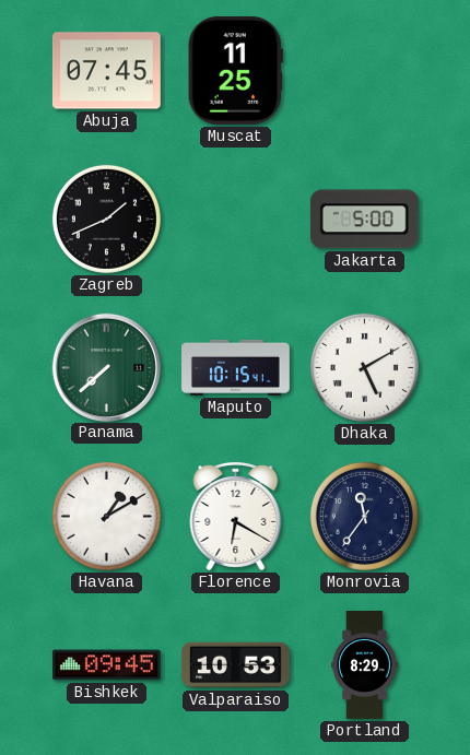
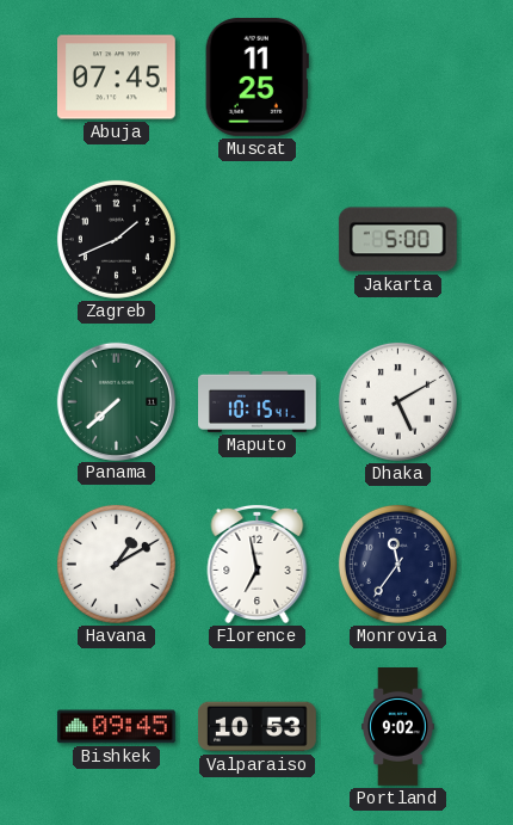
Florence: 6:20 -> 6:58 (258, 564)
Portland: 8:29 -> 9:02 (398, 727)
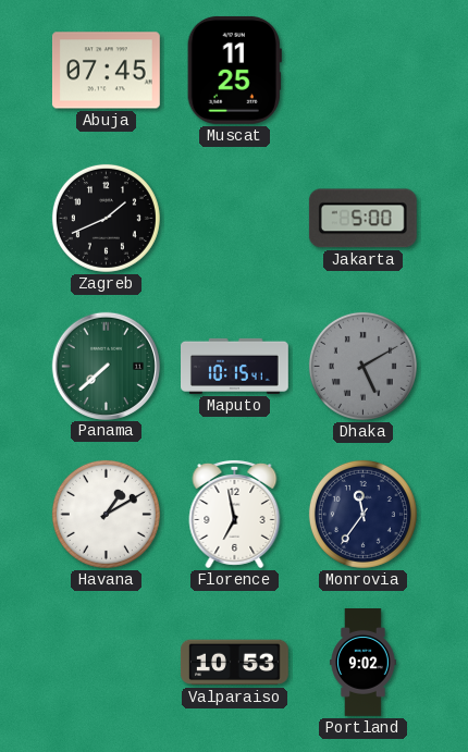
Dhaka dial: white -> grey (362, 366)
Bishkek: 09:45 -> none (116, 727)
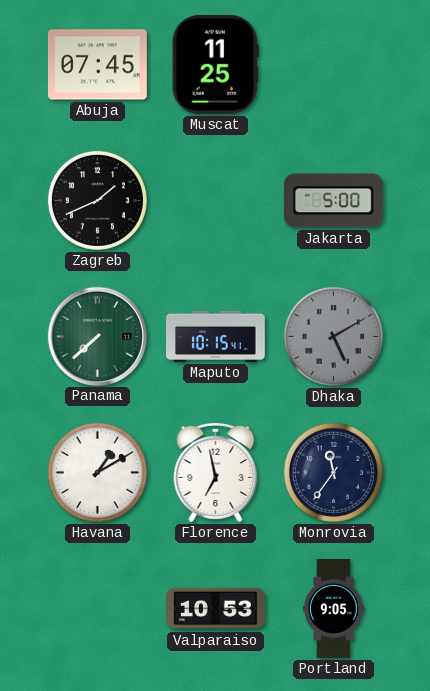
Portland: 9:02 -> 9:05 (334, 609)
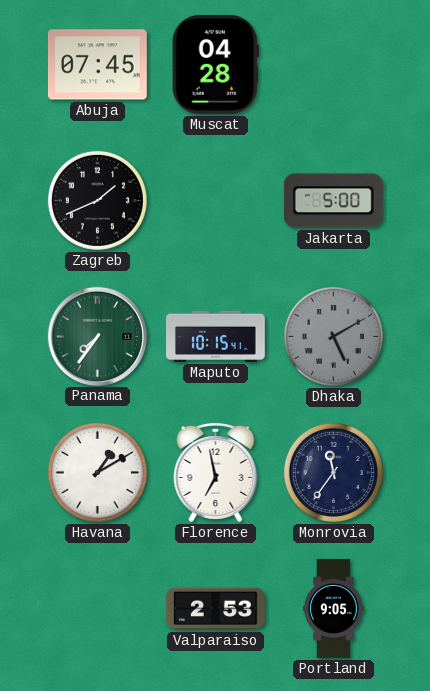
Muscat: 11:25 -> 04:28 (215, 64)
Panama: 7:38 -> 7:36 (97, 336)
Valparaiso: 10:53 -> 2:53 (215, 609)
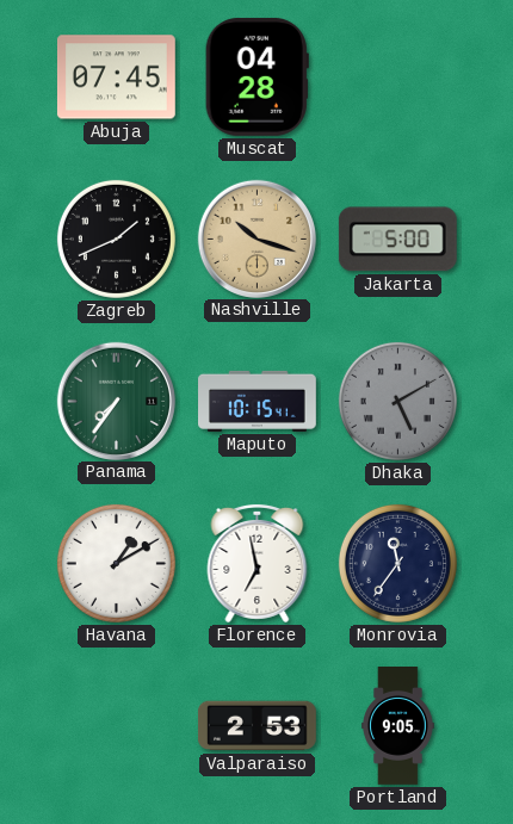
Nashville: none -> 10:18 (256, 238)
